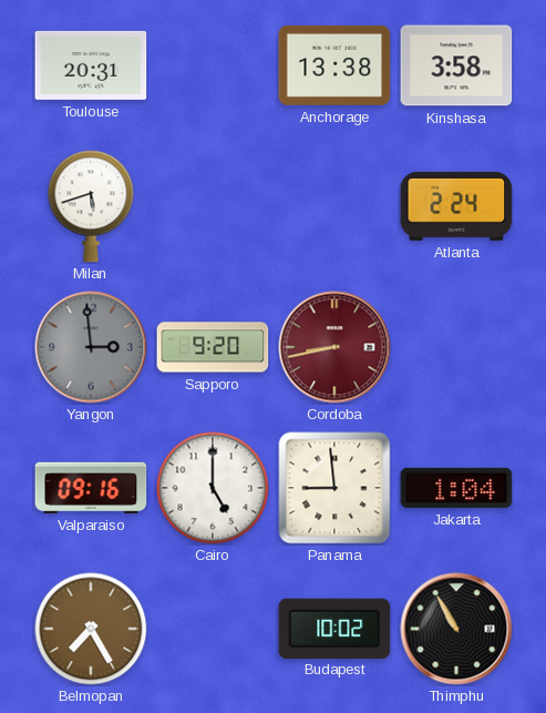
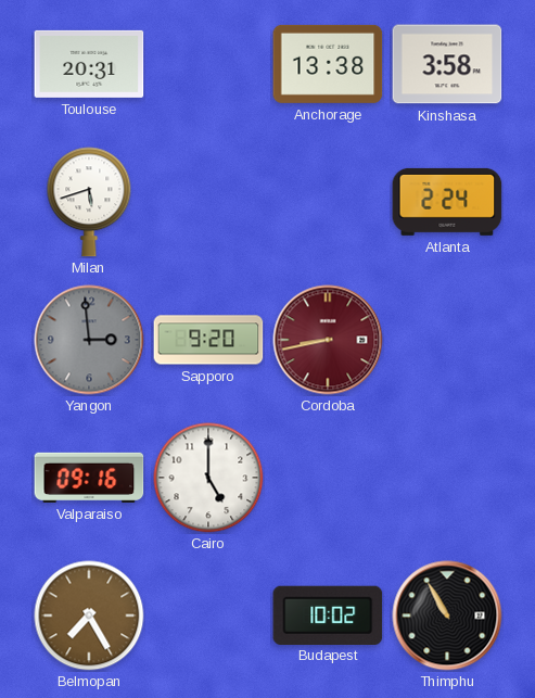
Panama: 8:59 -> none (334, 488)
Jakarta: 1:04 -> none (456, 488)
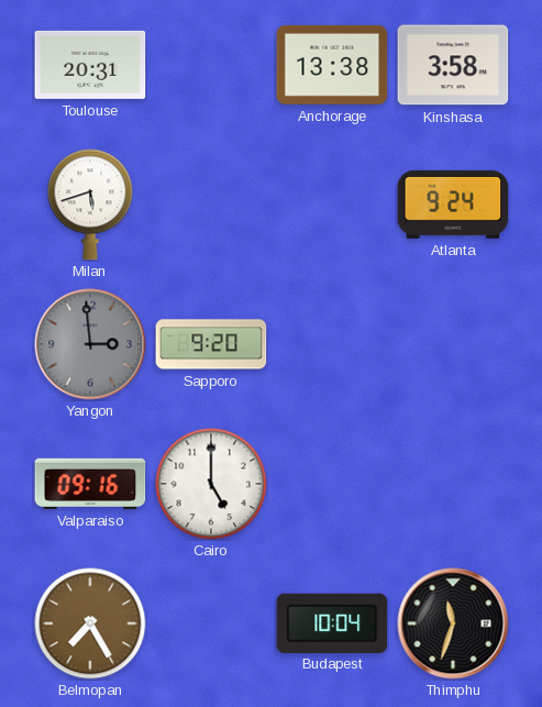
Atlanta: 2:24 -> 9:24 (453, 205)
Cordoba: 8:43 -> none (328, 340)
Budapest: 10:02 -> 10:04 (332, 622)
Thimphu: 10:55 -> 11:33 (453, 623)
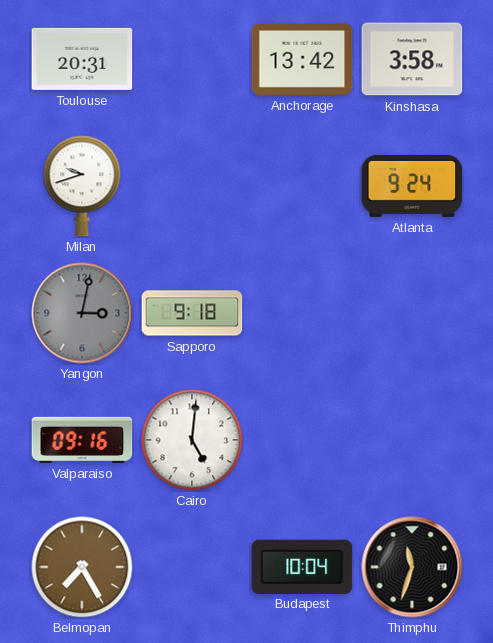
Anchorage: 13:38 -> 13:42 (302, 59)
Milan: 5:42 -> 9:42 (82, 186)
Yangon: 2:59 -> 3:02 (82, 313)
Sapporo: 9:20 -> 9:18 (192, 313)
Cairo: 5:00 -> 5:01 (192, 440)
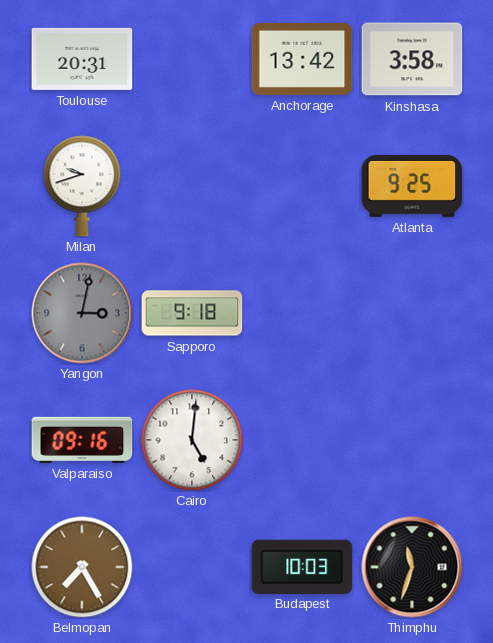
Atlanta: 9:24 -> 9:25 (412, 186)
Budapest: 10:04 -> 10:03 (302, 566)
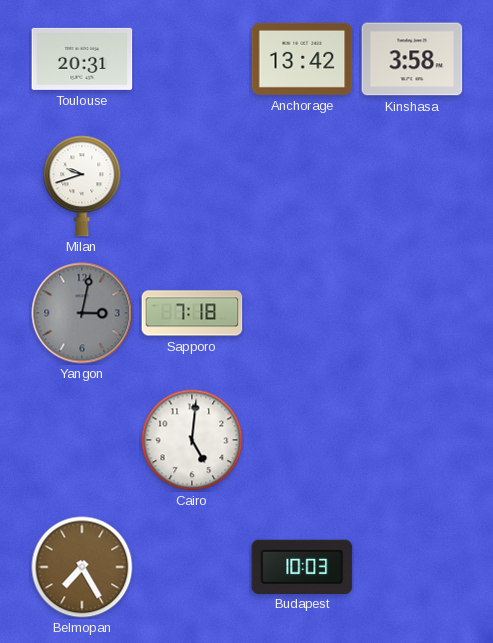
Atlanta: 9:25 -> none (412, 186)
Sapporo: 9:18 -> 7:18 (192, 313)
Valparaiso: 09:16 -> none (82, 440)
Thimphu: 11:33 -> none (412, 567)
